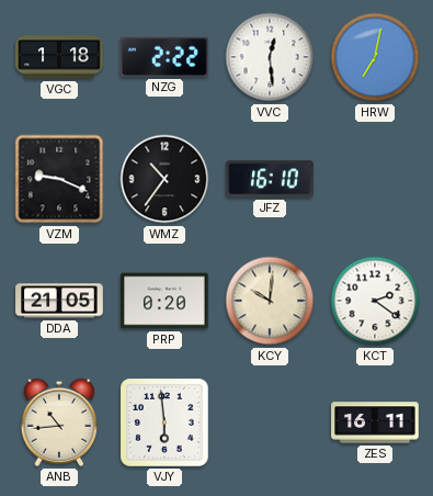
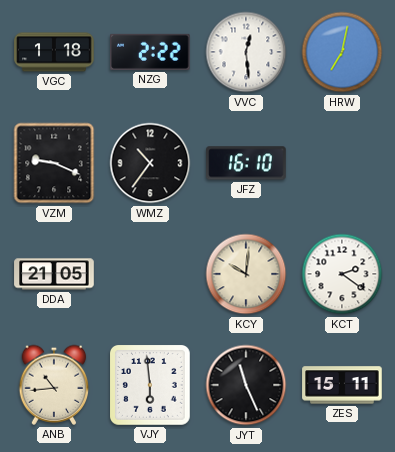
PRP: 0:20 -> none (164, 301)
JYT: none -> 11:26 (246, 385)
ZES: 16:11 -> 15:11 (342, 385)
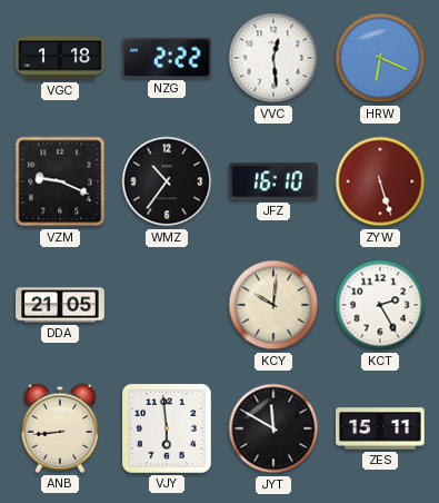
HRW: 7:02 -> 6:19 (380, 58)
ZYW: none -> 5:27 (380, 181)
KCT: 2:21 -> 2:25 (380, 305)
ANB: 10:44 -> 8:44 (60, 428)
JYT: 11:26 -> 11:50 (273, 428)
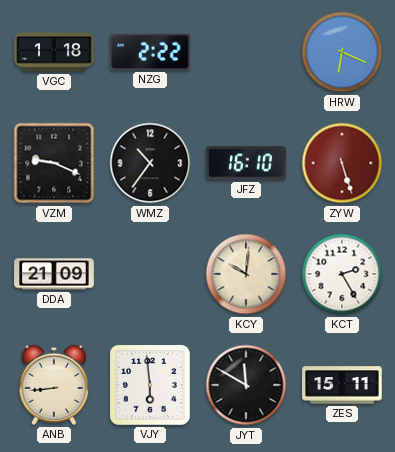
VVC: 12:29 -> none (273, 58)
DDA: 21:05 -> 21:09 (54, 274)
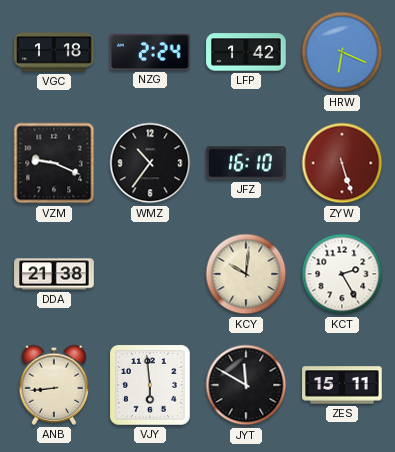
NZG: 2:22 -> 2:24 (151, 52)
LFP: none -> 1:42 (246, 52)
DDA: 21:09 -> 21:38 (54, 274)
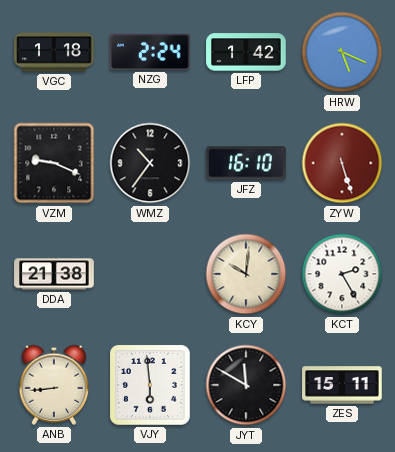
HRW: 6:19 -> 5:19 (342, 52)
